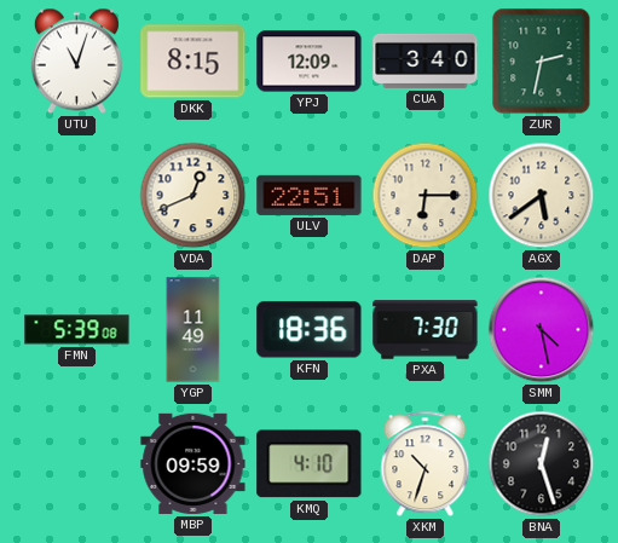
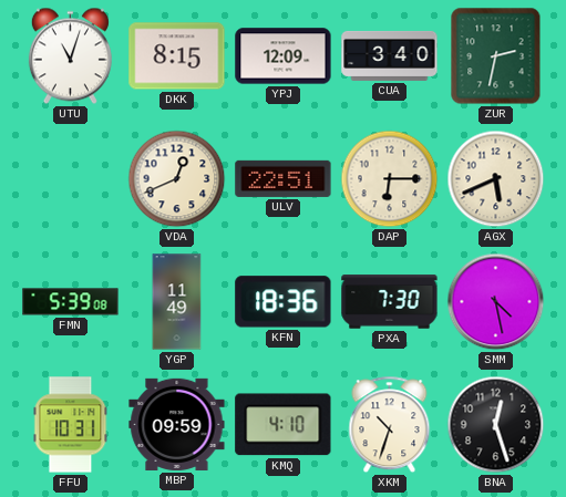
AGX: 5:39 -> 5:41 (496, 179)
FFU: none -> 10:31 (71, 425)
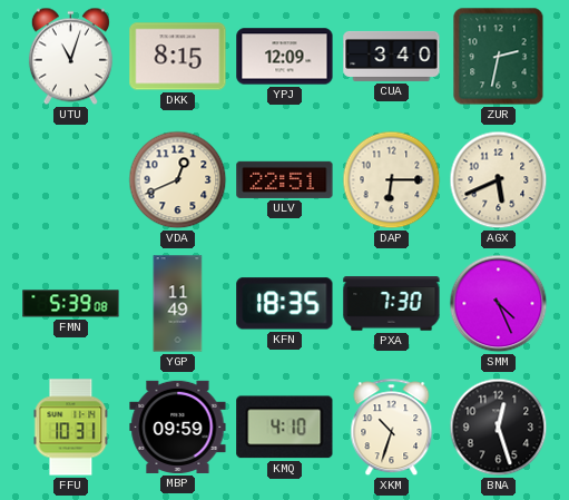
KFN: 18:36 -> 18:35 (285, 304)
SMM: 4:28 -> 4:26 (499, 304)
